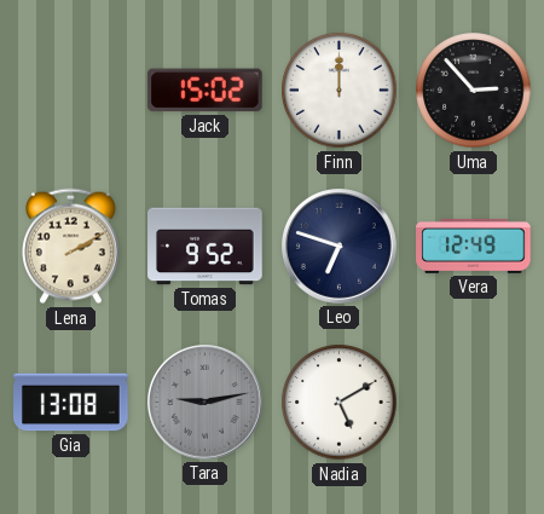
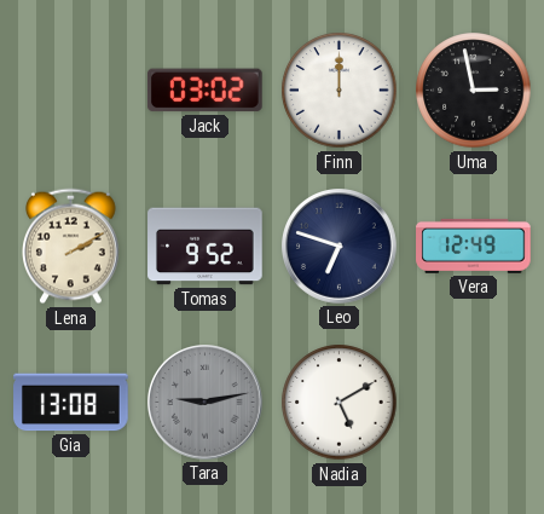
Jack: 15:02 -> 03:02 (204, 91)
Uma: 2:53 -> 2:58 (474, 91)
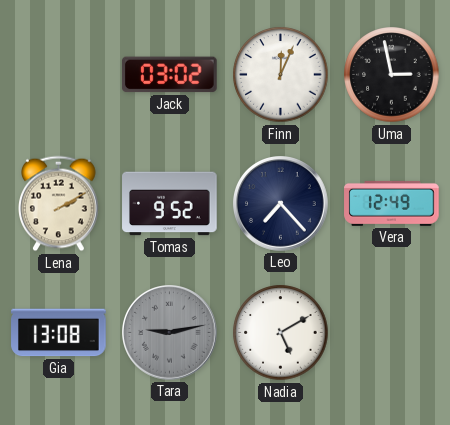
Finn: 12:00 -> 12:04 (281, 75)
Leo: 6:48 -> 7:23 (281, 204)
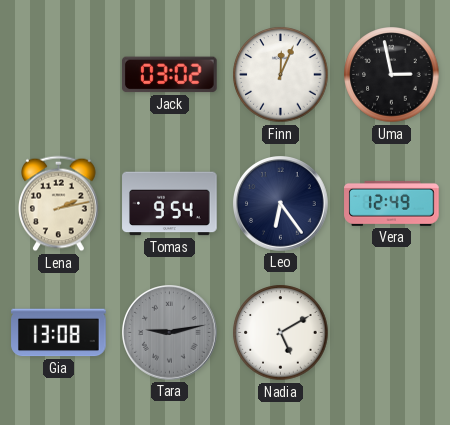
Lena: 2:10 -> 2:13 (59, 204)
Tomas: 9:52 -> 9:54 (170, 204)
Leo: 7:23 -> 6:24 (281, 204)
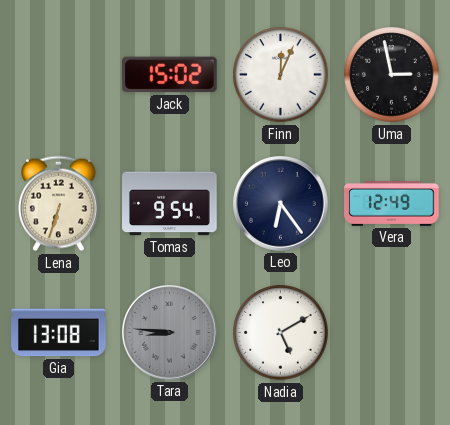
Jack: 03:02 -> 15:02 (169, 75)
Lena: 2:13 -> 6:33 (59, 204)
Tara: 9:13 -> 8:46 (170, 333)
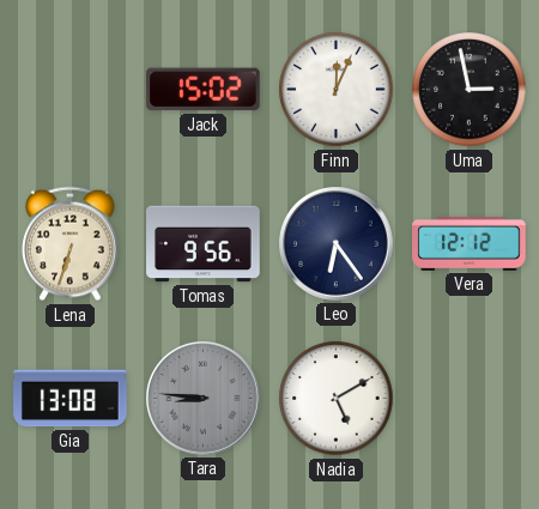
Tomas: 9:54 -> 9:56 (204, 244)
Vera: 12:49 -> 12:12 (470, 243)
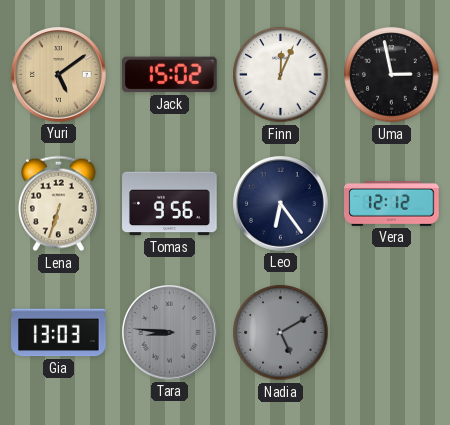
Yuri: none -> 5:09 (59, 75)
Gia: 13:08 -> 13:03 (59, 333)
Nadia dial: white -> grey (281, 333)
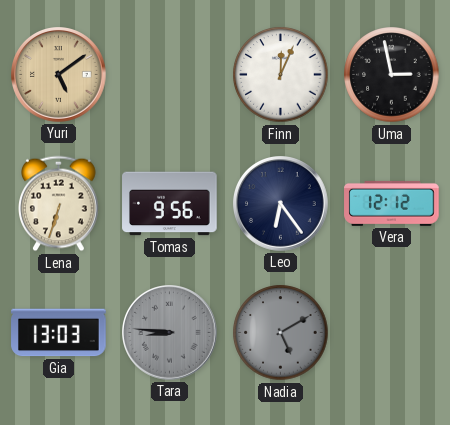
Jack: 15:02 -> none (169, 75)
